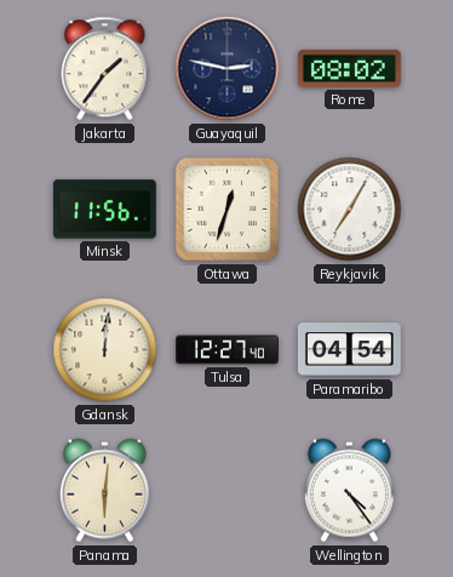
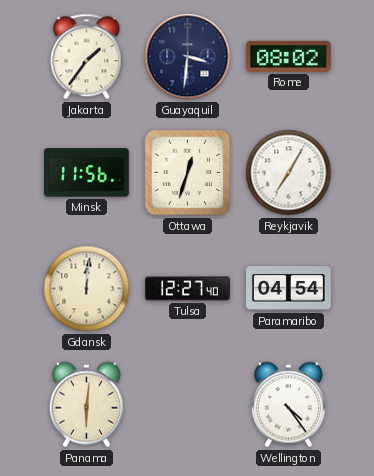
Guayaquil: 2:47 -> 3:31 (188, 57)
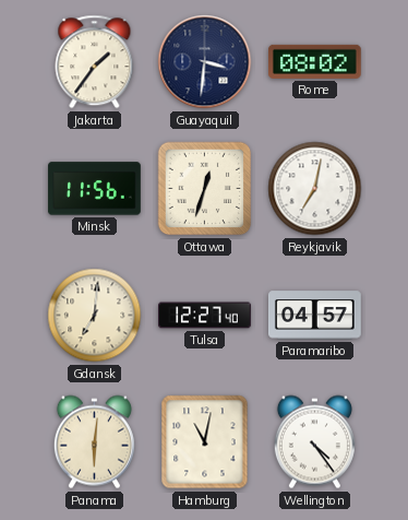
Reykjavik: 7:05 -> 7:02 (315, 189)
Gdansk: 12:01 -> 7:01 (95, 316)
Paramaribo: 04:54 -> 04:57 (314, 316)
Hamburg: none -> 11:02 (205, 442)
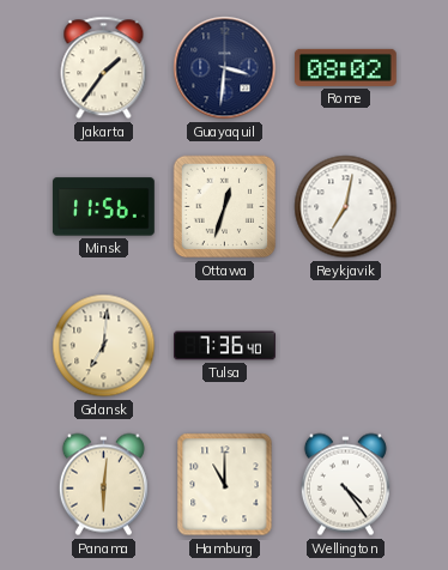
Tulsa: 12:27 -> 7:36 (225, 346)
Paramaribo: 04:57 -> none (314, 316)
Hamburg: 11:02 -> 11:00 (225, 485)
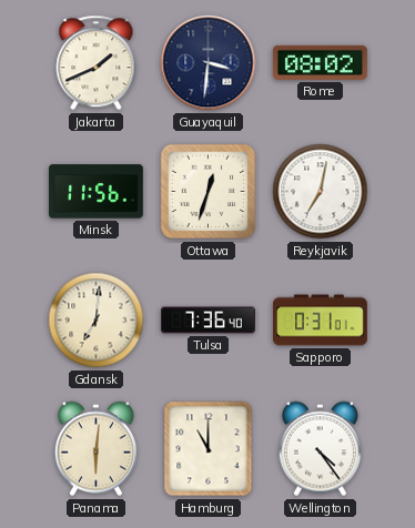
Jakarta: 1:36 -> 1:41 (97, 63)
Sapporo: none -> 0:31 (321, 321)
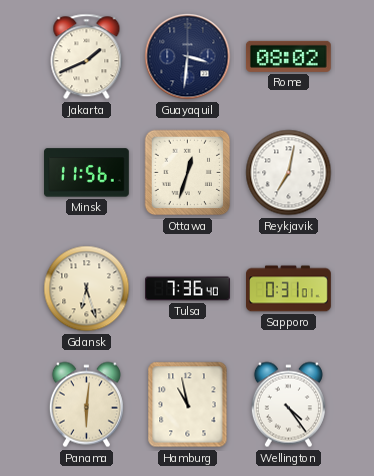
Gdansk: 7:01 -> 6:27 (87, 289)
Hamburg: 11:00 -> 10:58 (188, 405)
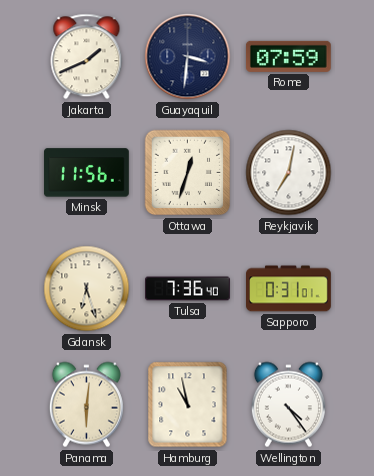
Rome: 08:02 -> 07:59 (288, 56)
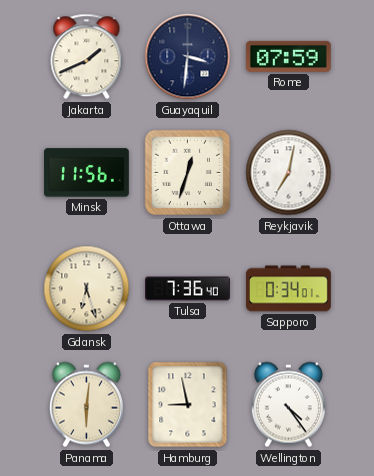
Sapporo: 0:31 -> 0:34 (289, 289)
Hamburg: 10:58 -> 8:58 (188, 405)
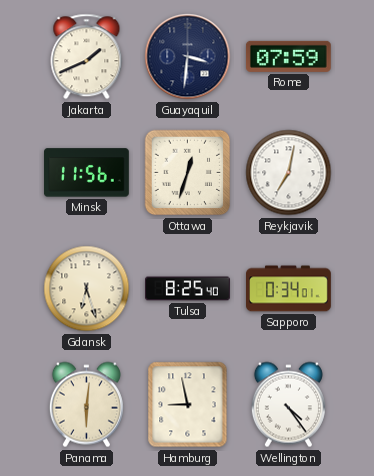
Tulsa: 7:36 -> 8:25 (188, 289)
